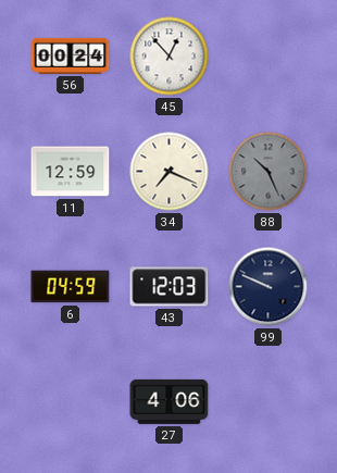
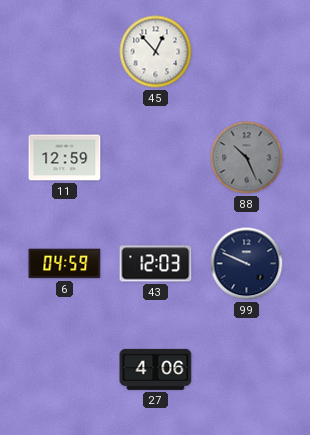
56: 00:24 -> none (71, 55)
34: 7:19 -> none (170, 172)
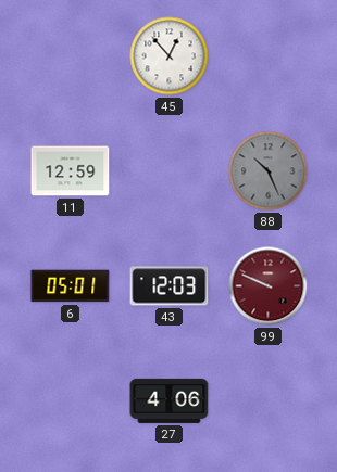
6: 04:59 -> 05:01 (71, 286)
99 dial: navy -> burgundy (269, 286)
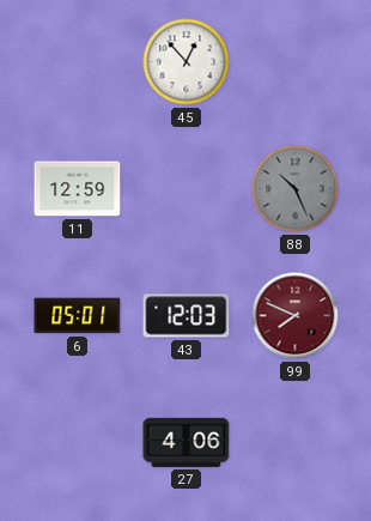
99: 9:49 -> 7:49 (296, 316)
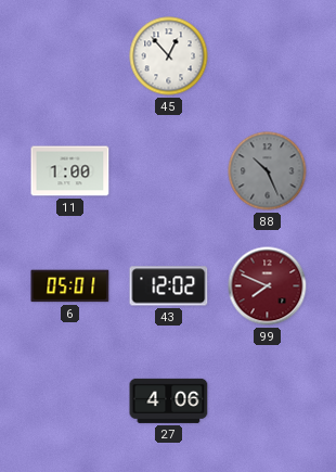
11: 12:59 -> 1:00 (70, 171)
43: 12:03 -> 12:02 (169, 286)
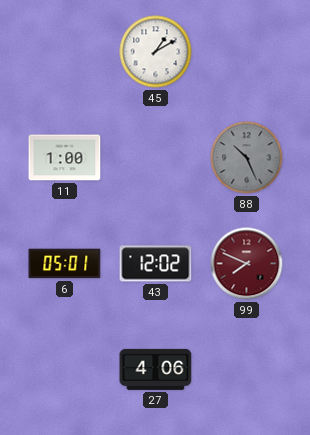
45: 12:53 -> 1:10 (156, 52)
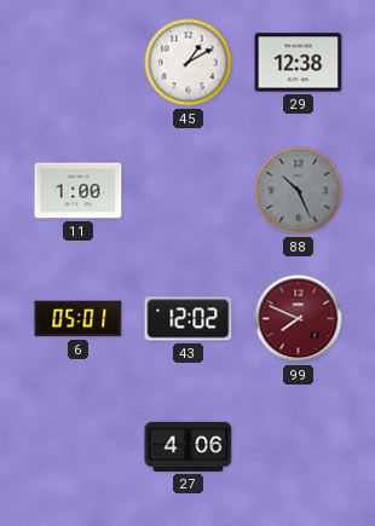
29: none -> 12:38 (299, 63)
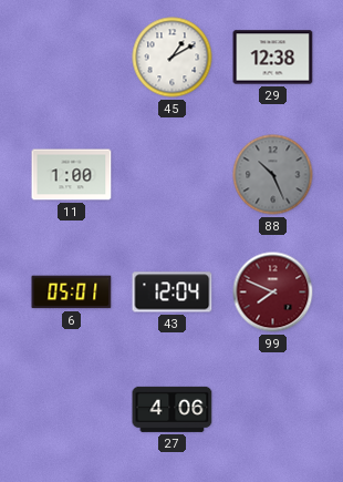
43: 12:02 -> 12:04 (173, 293)
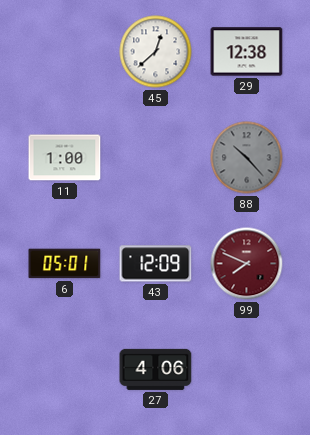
45: 1:10 -> 12:38 (156, 52)
88: 10:26 -> 10:23 (247, 158)
43: 12:04 -> 12:09 (156, 264)
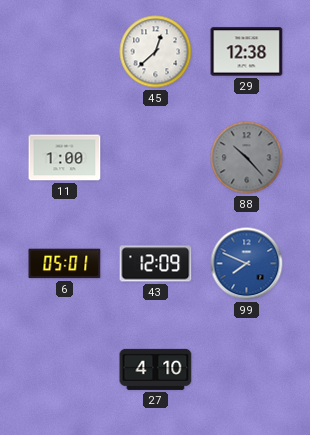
99 dial: burgundy -> blue (247, 264)
27: 4:06 -> 4:10 (156, 369)
